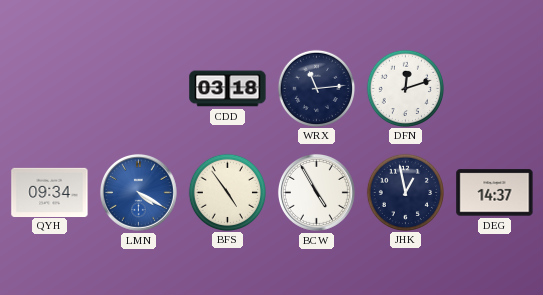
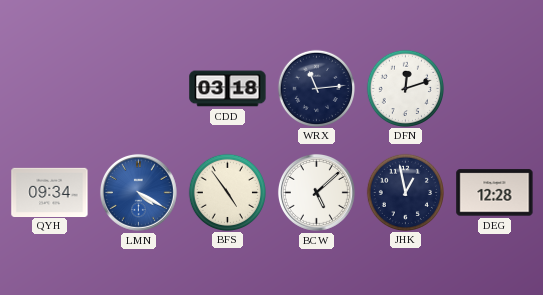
BCW: 4:55 -> 5:08 (316, 192)
DEG: 14:37 -> 12:28 (495, 193)
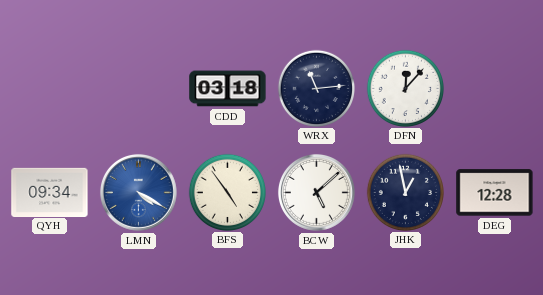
DFN: 12:12 -> 12:07 (405, 88)
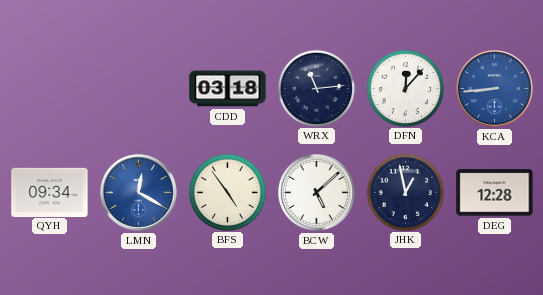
KCA: none -> 8:44 (494, 88)
LMN: 4:20 -> 12:20 (138, 192)
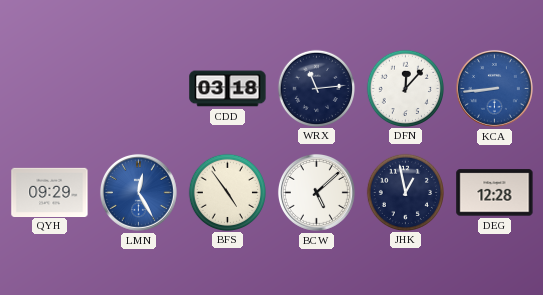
QYH: 09:34 -> 09:29 (50, 192)
LMN: 12:20 -> 12:25 (138, 192)
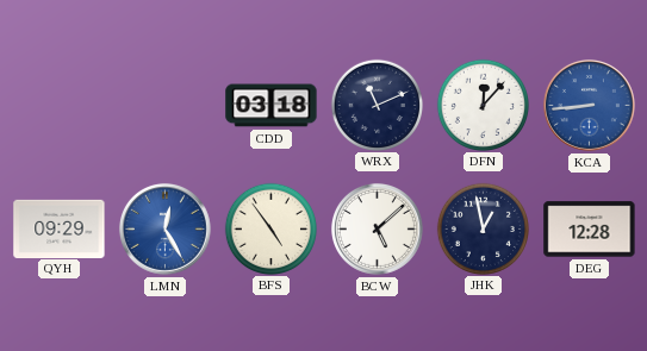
WRX: 11:14 -> 11:11 (377, 105)
